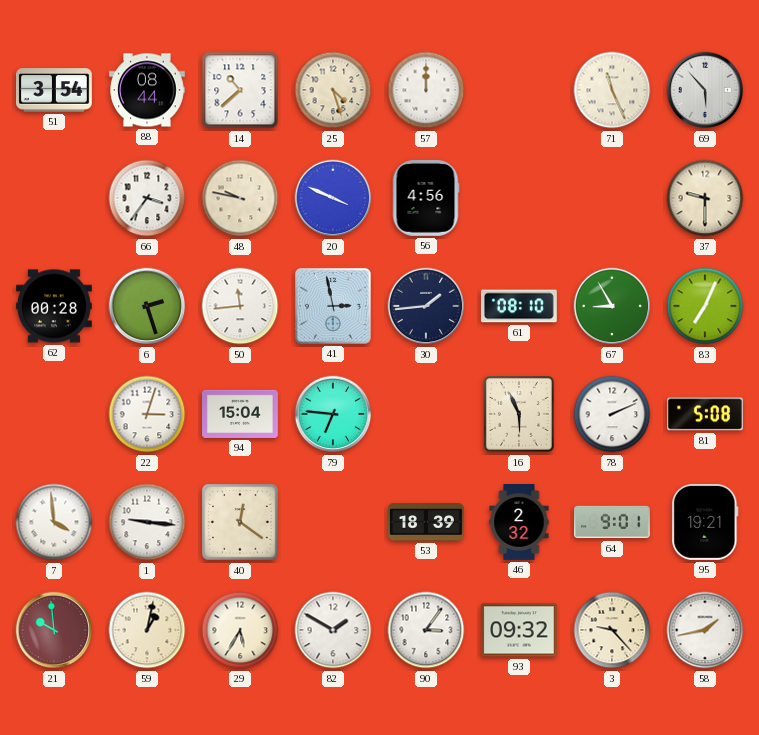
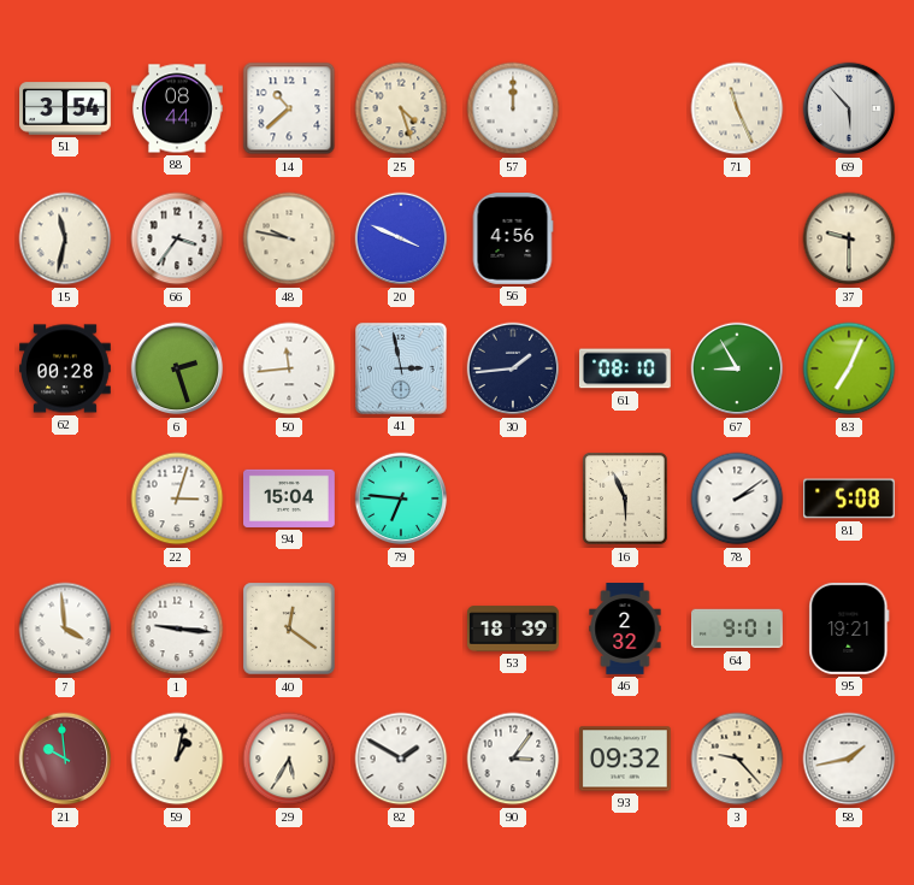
15: none -> 11:32 (65, 238)
78: 2:11 -> 2:09 (737, 498)
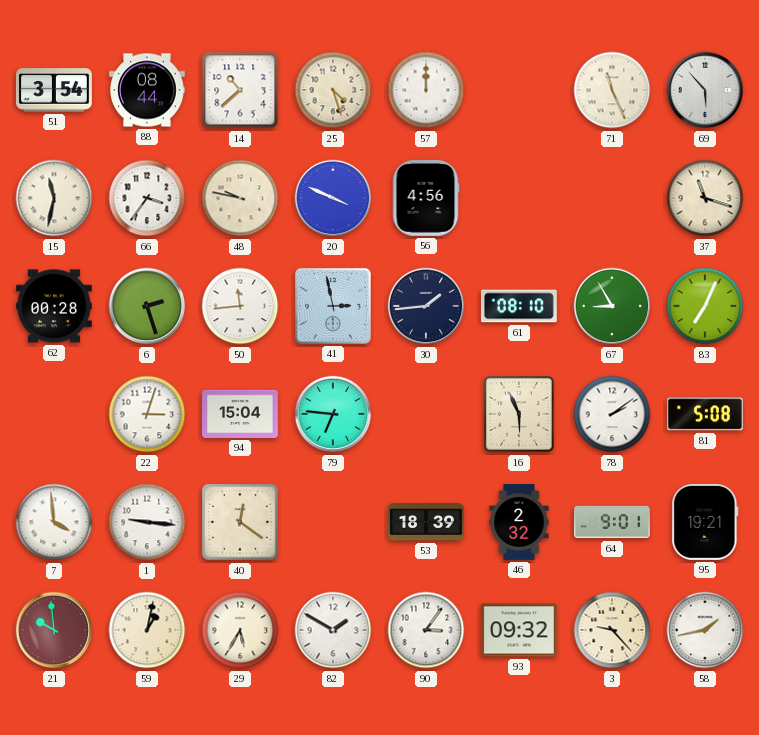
37: 9:30 -> 11:18 (705, 198)
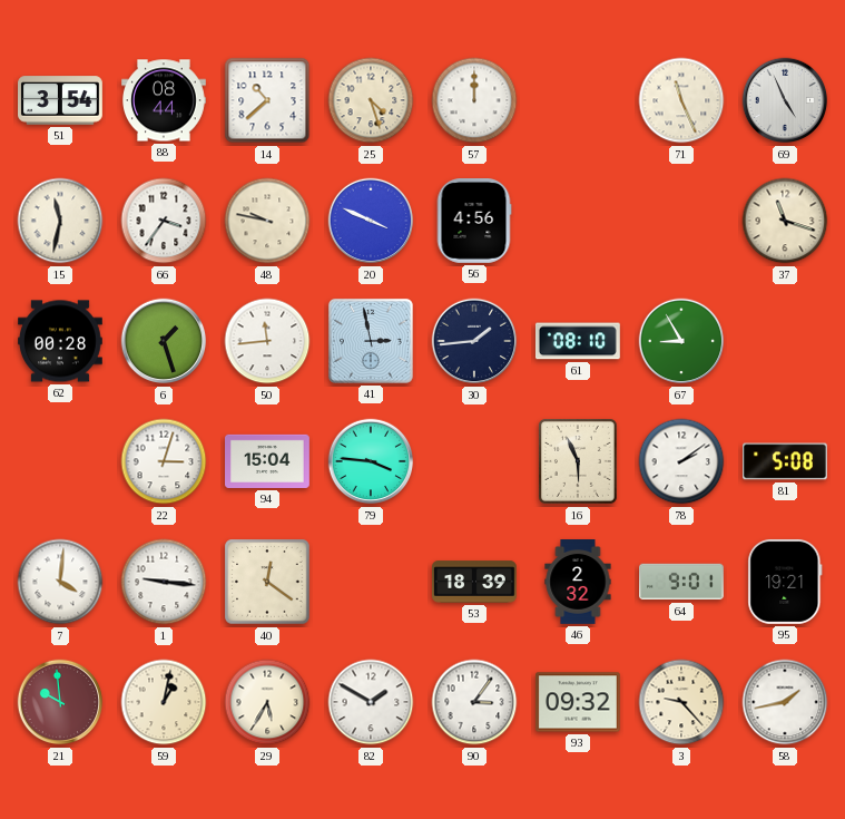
69: 5:53 -> 4:56 (785, 100)
6: 2:27 -> 1:27 (164, 341)
83: 7:04 -> none (705, 306)
79: 6:46 -> 3:46 (371, 461)
7: 3:59 -> 4:01 (60, 582)
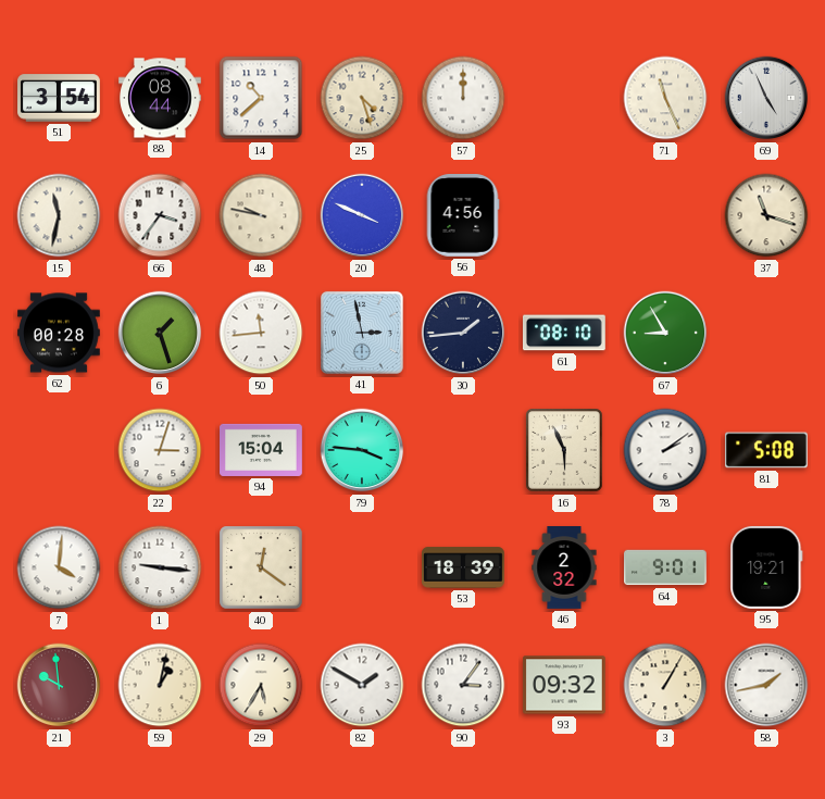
3: 9:23 -> 1:05 (665, 685)
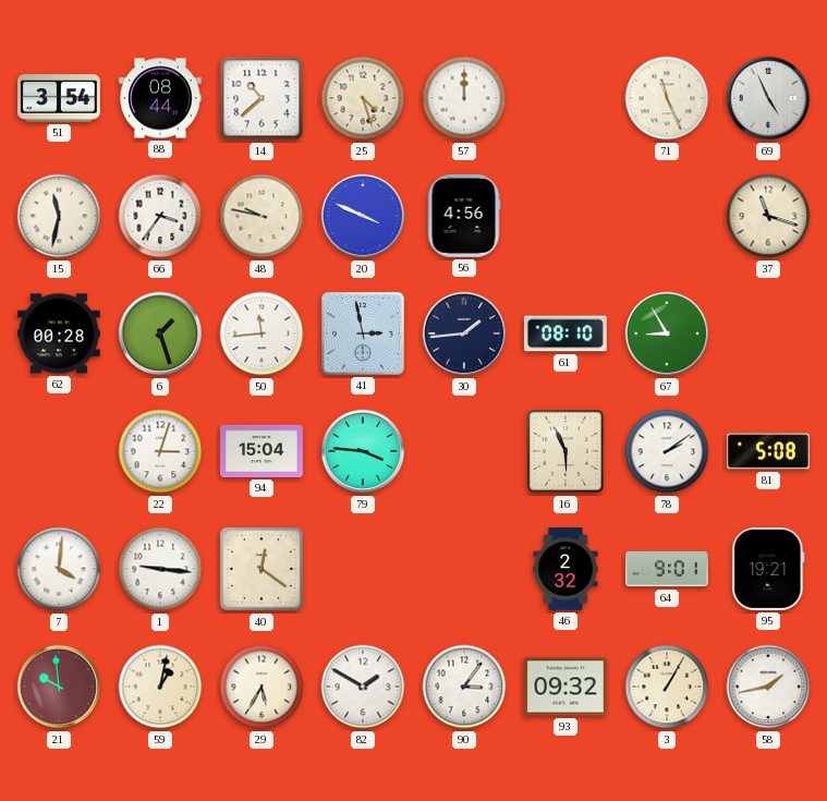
53: 18:39 -> none (464, 567)
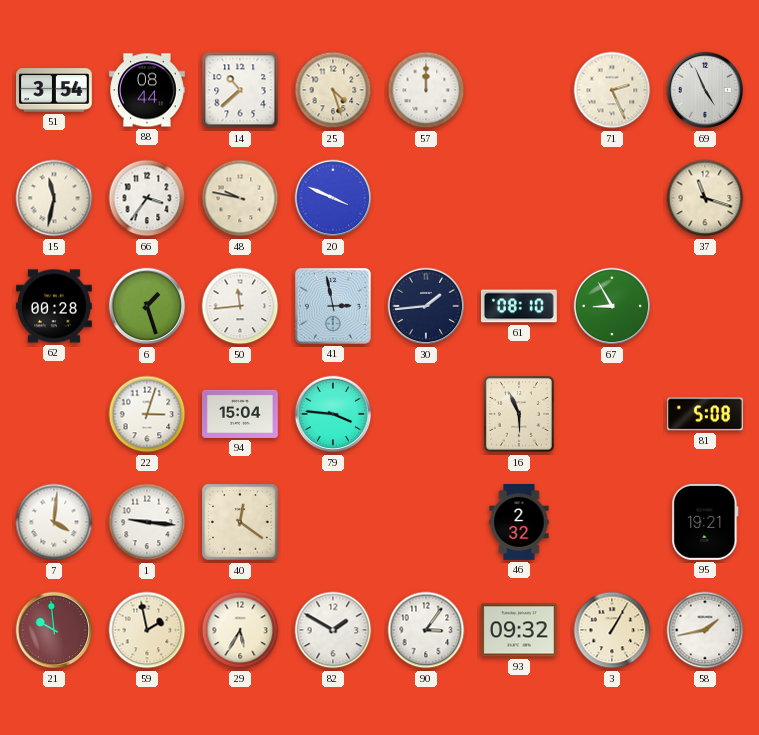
71: 11:26 -> 2:26 (612, 90)
56: 4:56 -> none (464, 217)
78: 2:09 -> none (667, 451)
64: 9:01 -> none (668, 569)
59: 1:02 -> 1:58 (147, 630)
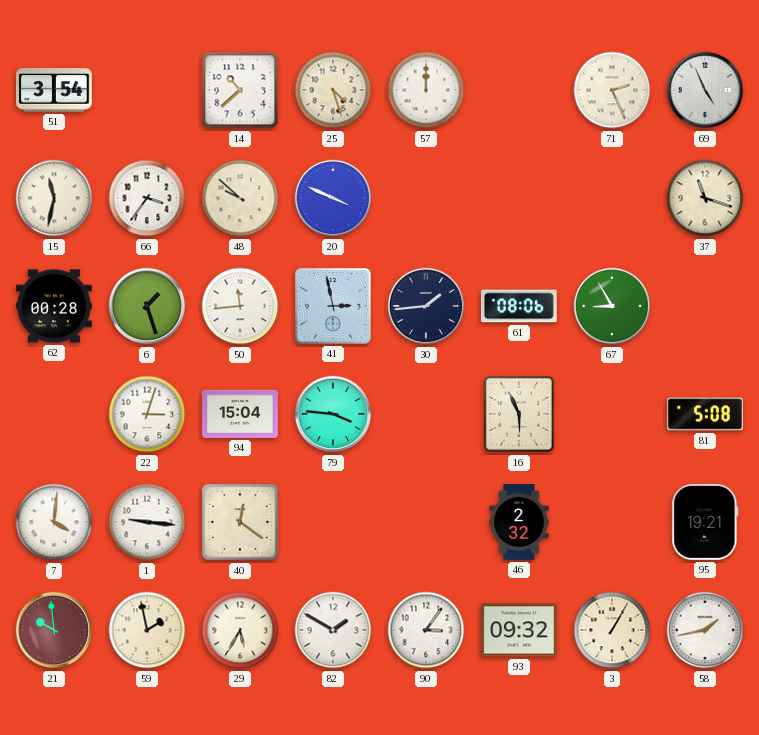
88: 08:44 -> none (148, 90)
48: 9:47 -> 9:52 (240, 198)
61: 08:10 -> 08:06 (519, 306)
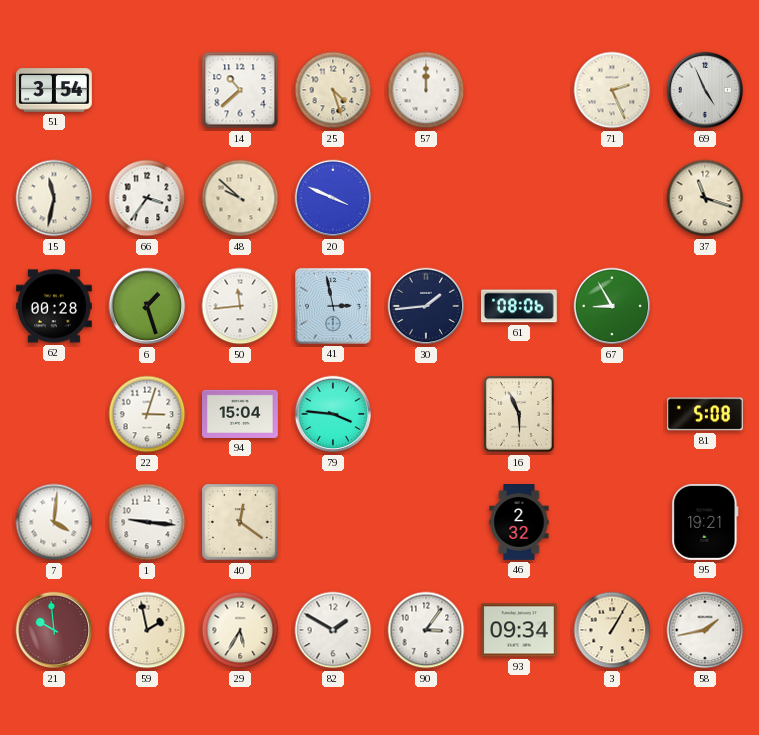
93: 09:32 -> 09:34 (519, 630)
